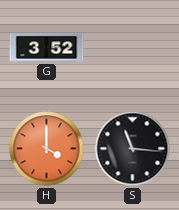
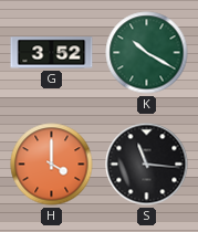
K: none -> 10:20 (147, 53)
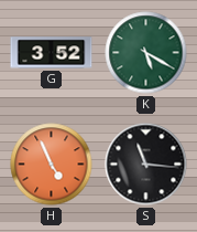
K: 10:20 -> 5:20 (146, 53)
H: 4:00 -> 4:56 (52, 165)
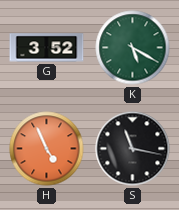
S: 11:16 -> 11:17 (133, 149)
